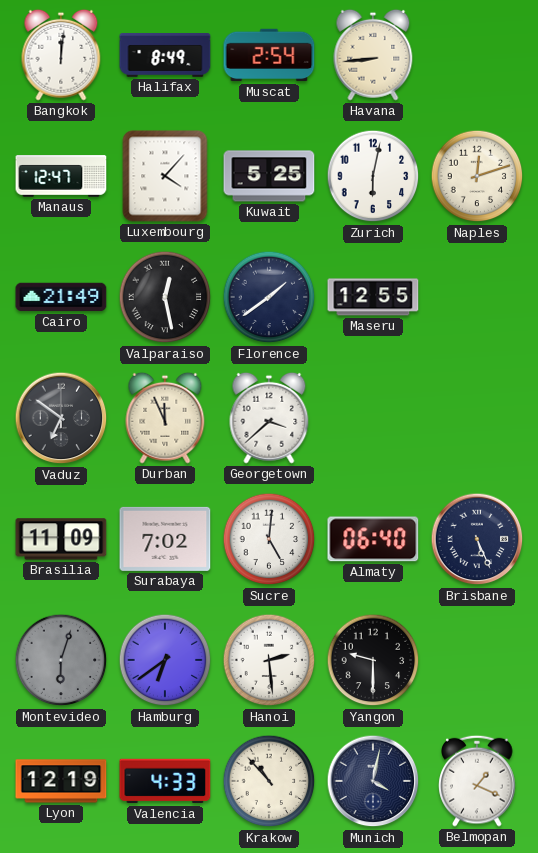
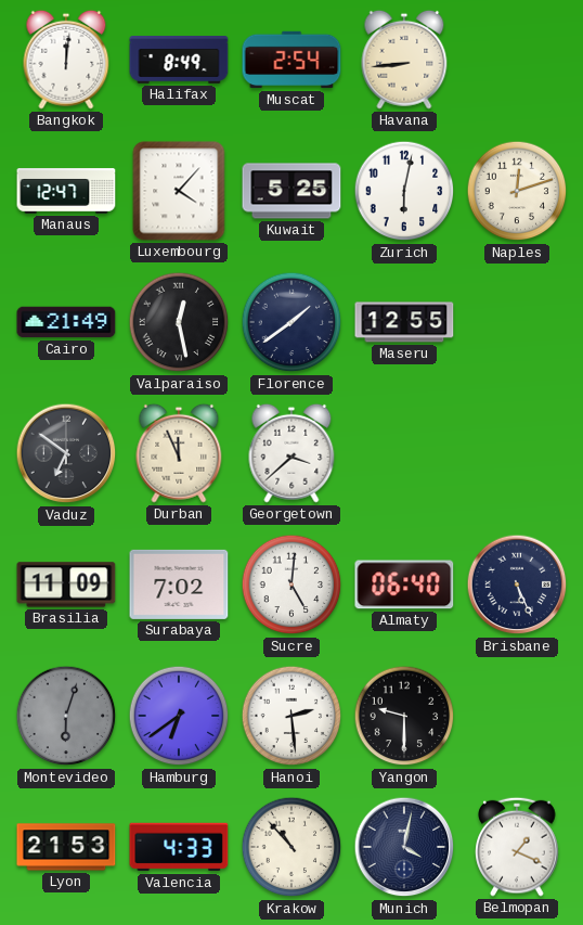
Lyon: 12:19 -> 21:53 (66, 847)
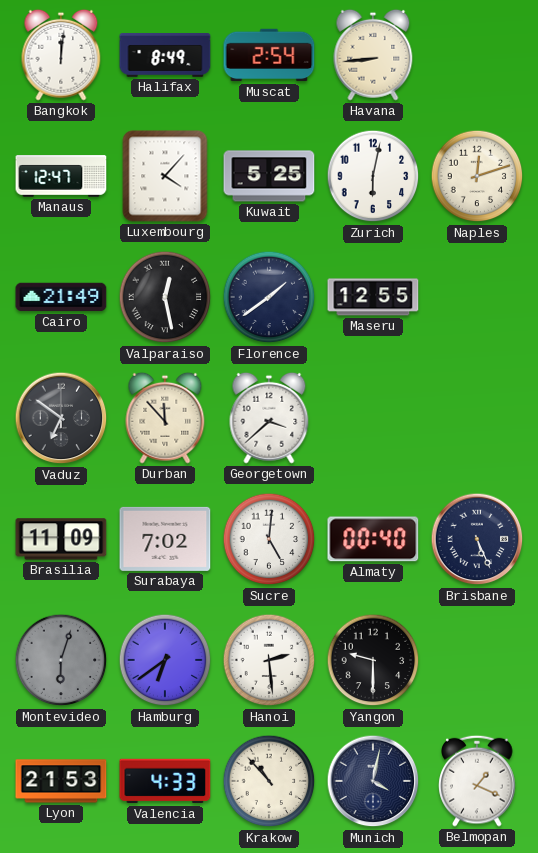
Durban: 11:56 -> 11:53 (165, 418)
Almaty: 06:40 -> 00:40 (373, 539)
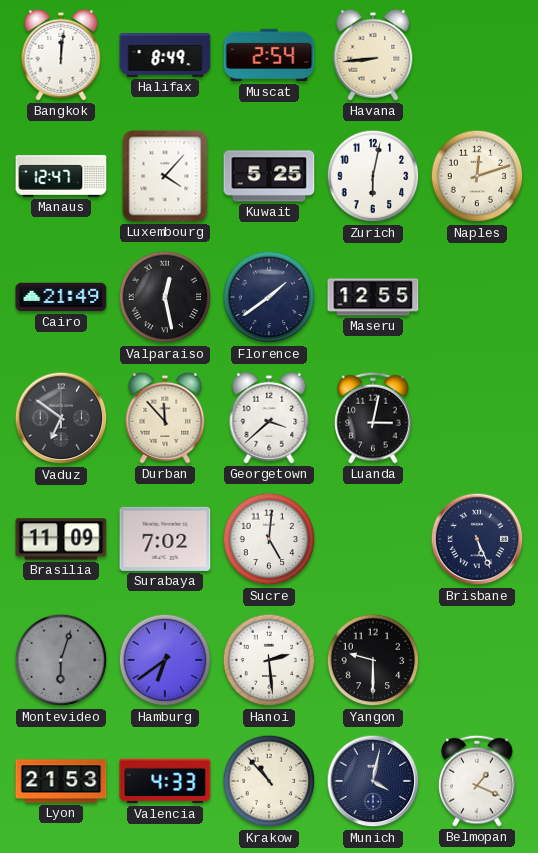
Luanda: none -> 3:02 (373, 418)
Almaty: 00:40 -> none (373, 539)
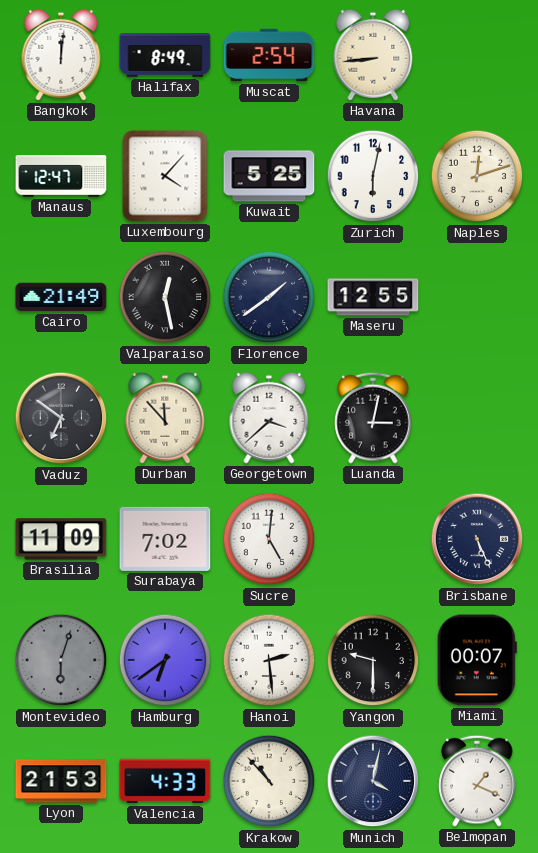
Miami: none -> 00:07 (477, 660)
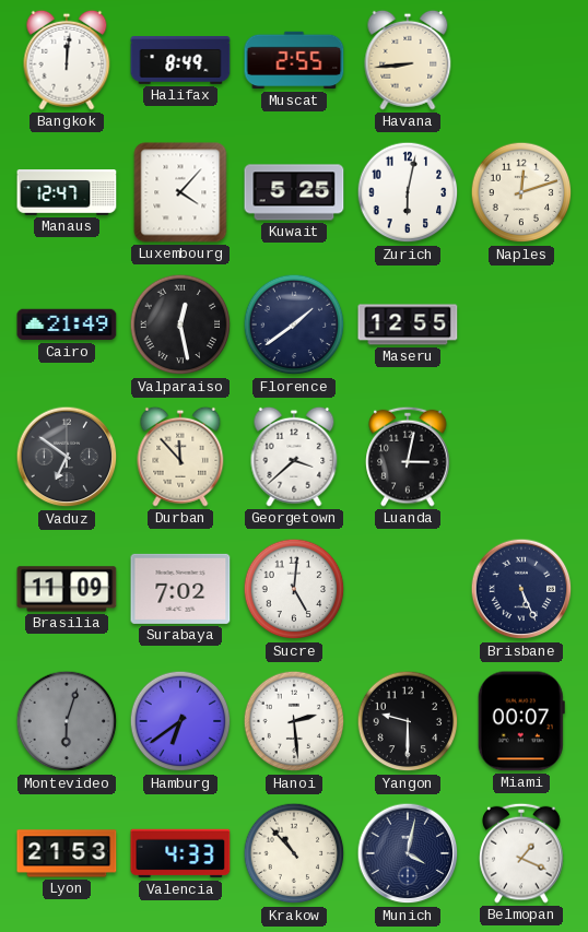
Muscat: 2:54 -> 2:55 (294, 60)
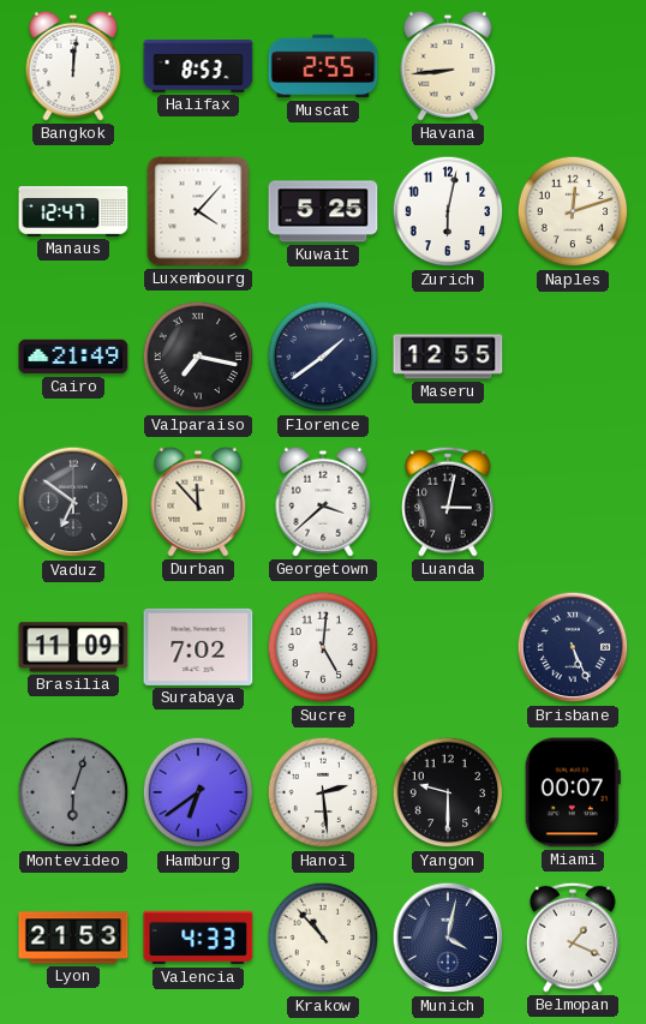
Halifax: 8:49 -> 8:53 (198, 67)
Valparaiso: 12:28 -> 7:17 (198, 357)
